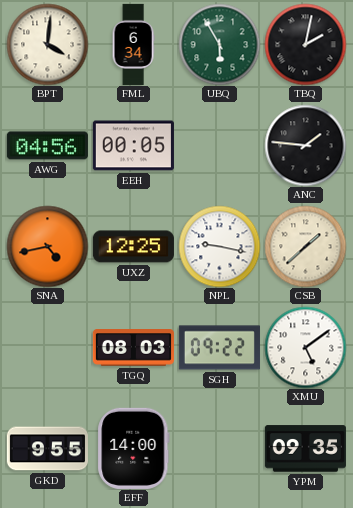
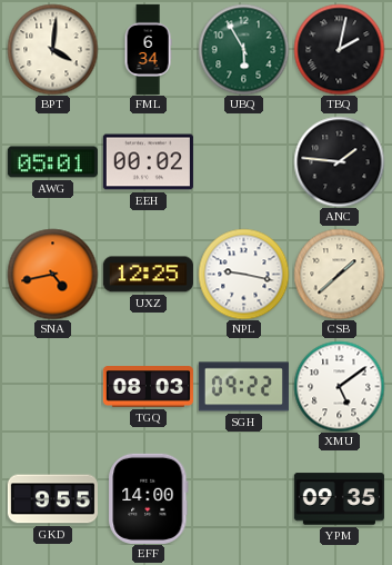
AWG: 04:56 -> 05:01 (52, 162)
EEH: 00:05 -> 00:02 (148, 162)
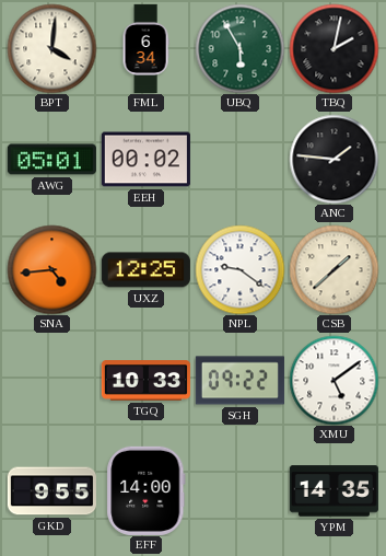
SNA: 4:43 -> 4:44 (51, 269)
NPL: 9:17 -> 9:21 (239, 269)
TGQ: 08:03 -> 10:33 (145, 381)
YPM: 09:35 -> 14:35 (334, 491)
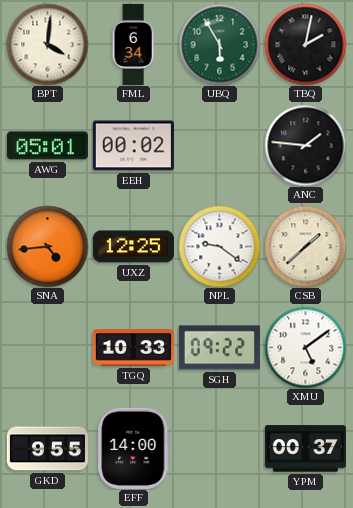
YPM: 14:35 -> 00:37 (305, 449)
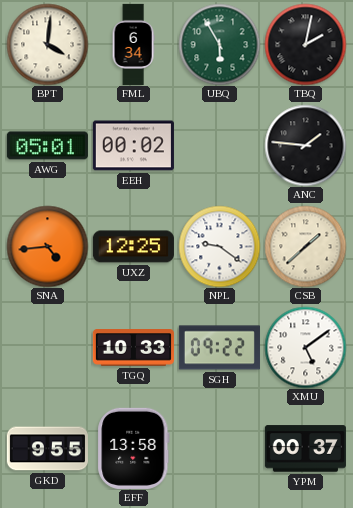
EFF: 14:00 -> 13:58 (134, 448)
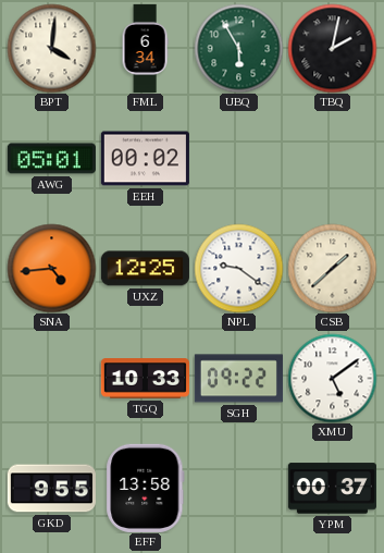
ANC: 1:46 -> none (305, 145)
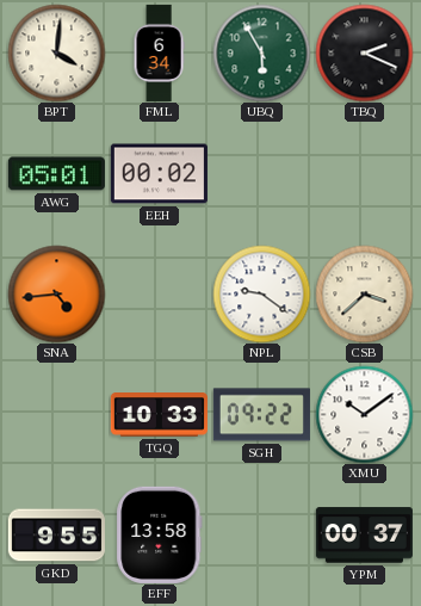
TBQ: 2:02 -> 2:19 (364, 52)
UXZ: 12:25 -> none (145, 269)
CSB: 1:38 -> 3:38 (364, 293)
XMU: 5:09 -> 10:09 (364, 414)
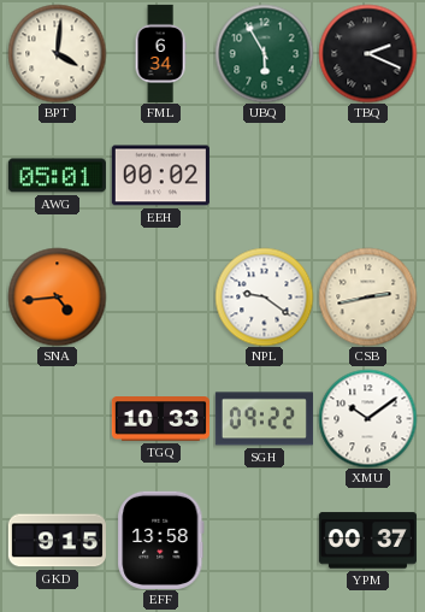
CSB: 3:38 -> 2:43 (367, 296)
GKD: 9:55 -> 9:15 (57, 541)
